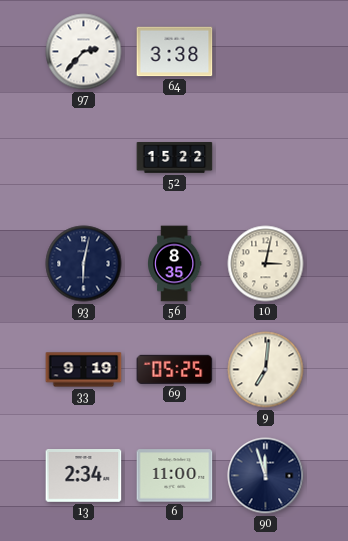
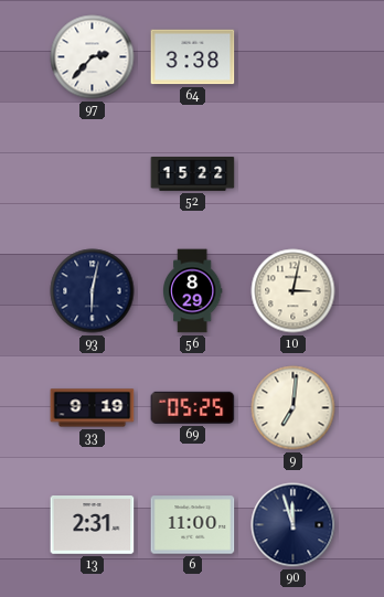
56: 8:35 -> 8:29 (193, 291)
13: 2:34 -> 2:31 (93, 525)
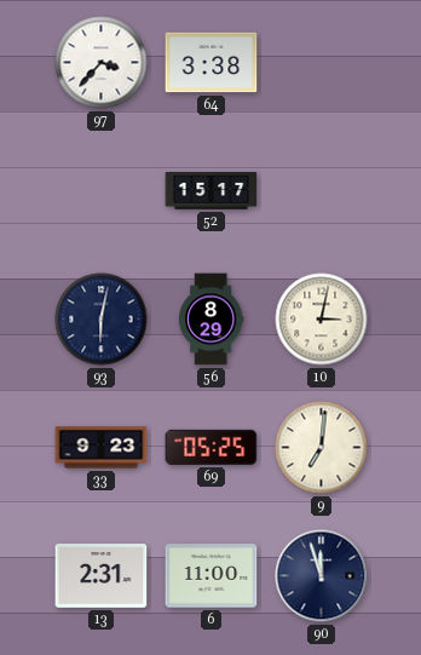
97: 2:37 -> 3:37 (102, 63)
52: 15:22 -> 15:17 (212, 191)
33: 9:19 -> 9:23 (102, 448)
